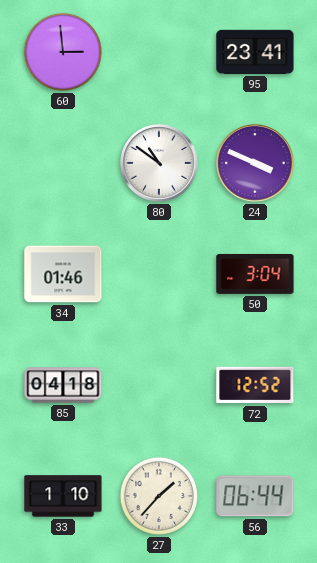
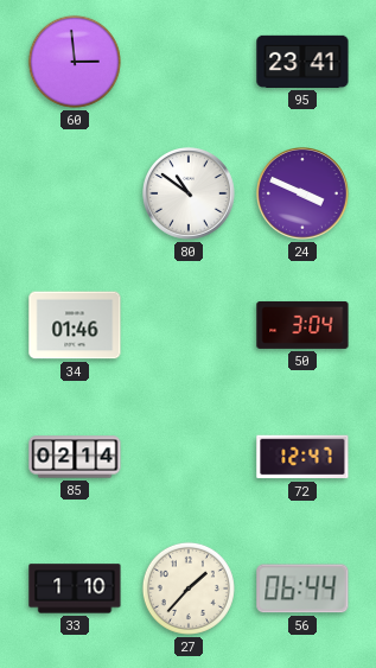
85: 04:18 -> 02:14 (75, 457)
72: 12:52 -> 12:47 (302, 457)
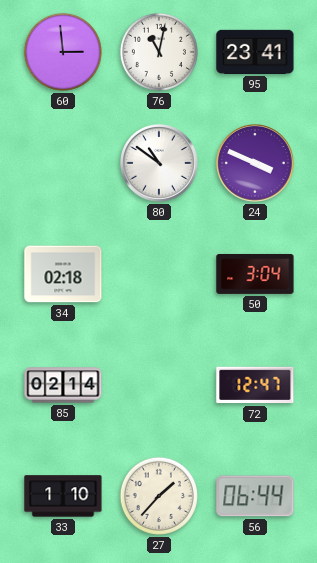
76: none -> 11:02 (159, 52)
34: 01:46 -> 02:18 (63, 274)
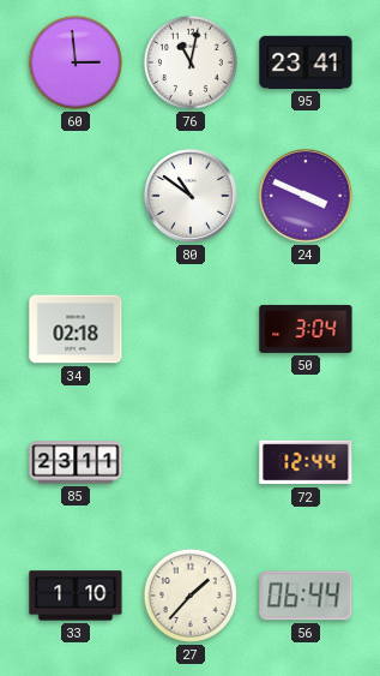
85: 02:14 -> 23:11 (76, 462)
72: 12:47 -> 12:44 (306, 462)
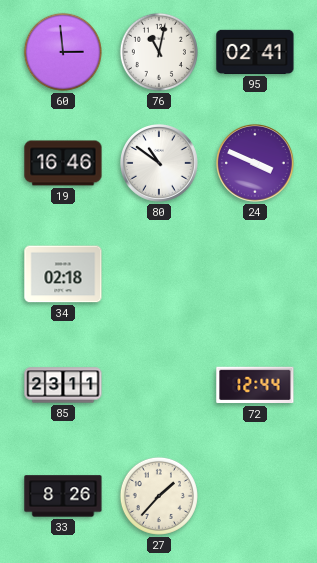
95: 23:41 -> 02:41 (255, 52)
19: none -> 16:46 (63, 163)
50: 3:04 -> none (306, 329)
33: 1:10 -> 8:26 (63, 496)
56: 06:44 -> none (306, 596)
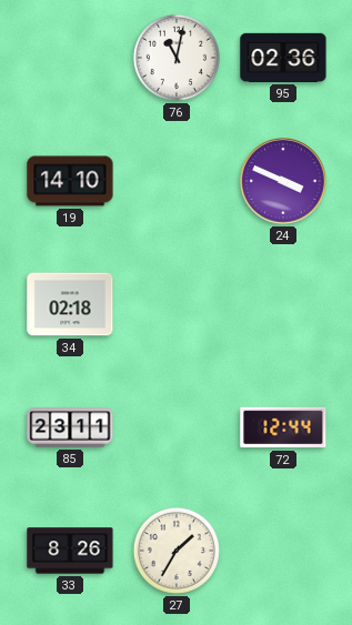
60: 2:59 -> none (63, 52)
95: 02:41 -> 02:36 (283, 58)
19: 16:46 -> 14:10 (70, 181)
80: 10:51 -> none (160, 164)
27: 1:37 -> 1:35 (177, 551)
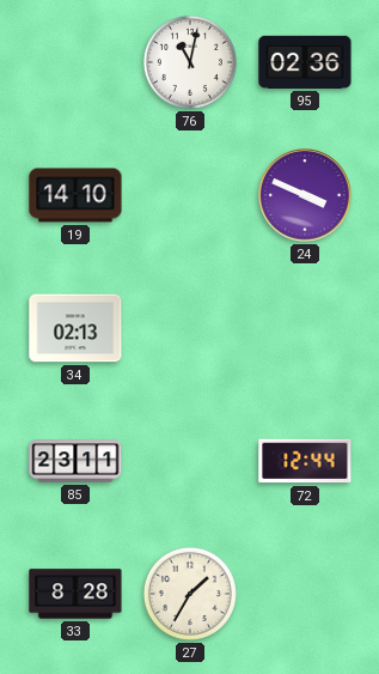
34: 02:18 -> 02:13 (75, 328)
33: 8:26 -> 8:28 (75, 594)
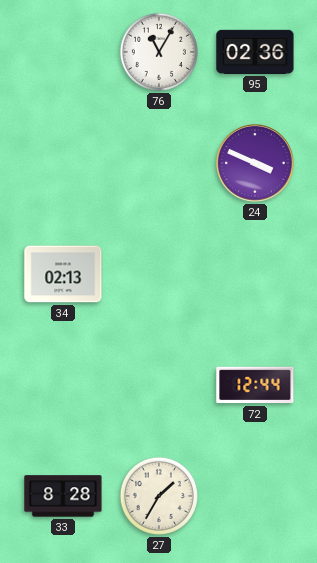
76: 11:02 -> 11:05 (159, 52)
19: 14:10 -> none (75, 195)
85: 23:11 -> none (75, 461)
